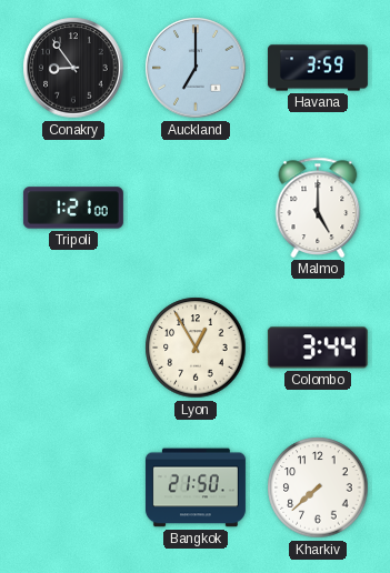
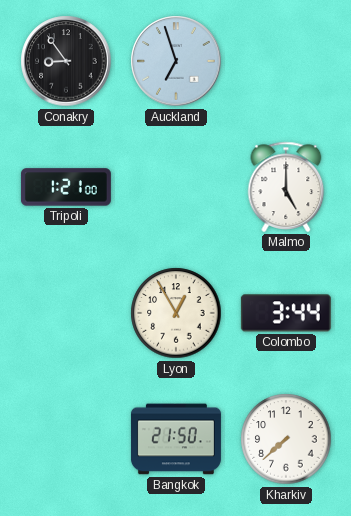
Auckland: 7:00 -> 6:57 (176, 61)
Havana: 3:59 -> none (318, 68)
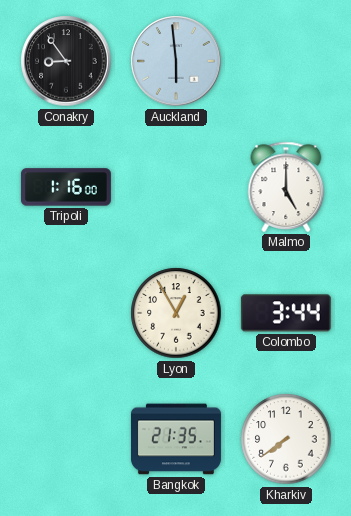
Auckland: 6:57 -> 5:59 (176, 61)
Tripoli: 1:21 -> 1:16 (66, 187)
Bangkok: 21:50 -> 21:35 (176, 439)
Kharkiv: 7:38 -> 7:39 (286, 439)
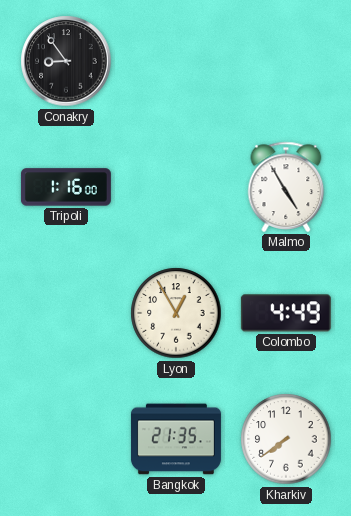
Auckland: 5:59 -> none (176, 61)
Malmo: 5:00 -> 4:55 (286, 187)
Colombo: 3:44 -> 4:49 (286, 313)
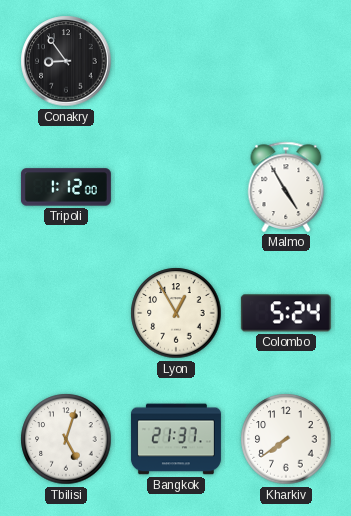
Tripoli: 1:16 -> 1:12 (66, 187)
Colombo: 4:49 -> 5:24 (286, 313)
Tbilisi: none -> 5:03 (66, 439)
Bangkok: 21:35 -> 21:37 (176, 439)
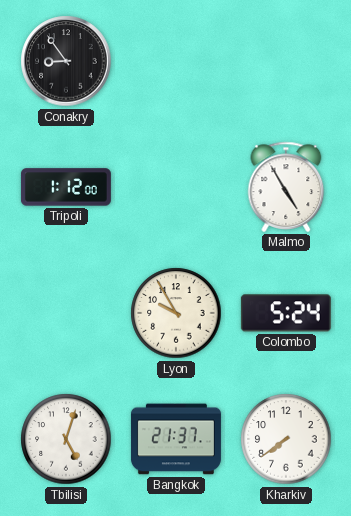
Lyon: 12:55 -> 9:55 (176, 313)
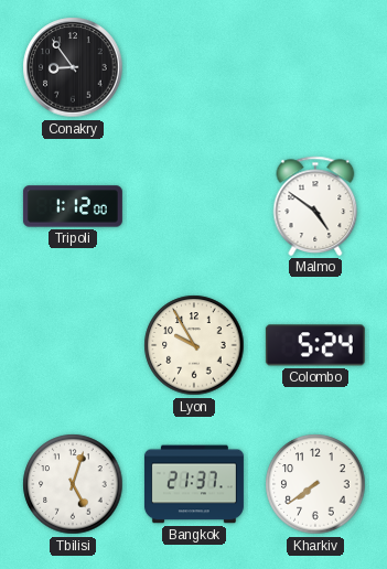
Malmo: 4:55 -> 4:51 (315, 206)
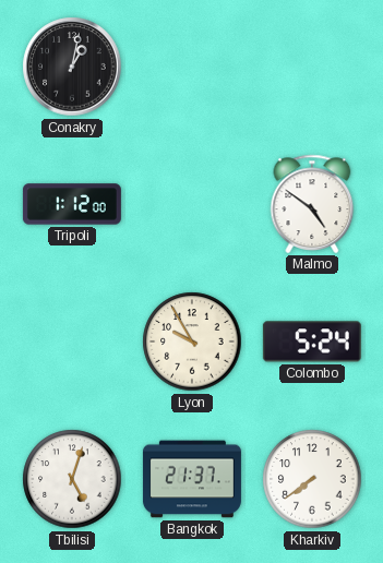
Conakry: 8:54 -> 1:02 (72, 67)
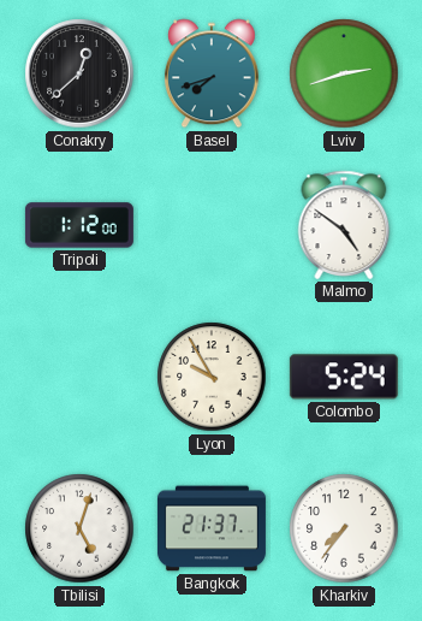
Conakry: 1:02 -> 12:38 (79, 73)
Basel: none -> 7:42 (212, 73)
Lviv: none -> 2:42 (344, 73)
Kharkiv: 7:39 -> 7:36 (344, 528)
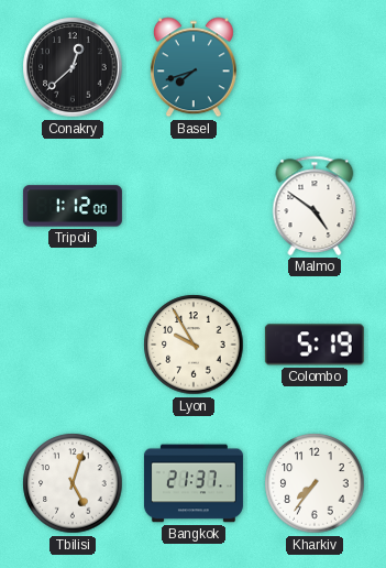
Lviv: 2:42 -> none (344, 73)
Colombo: 5:24 -> 5:19 (315, 345)
